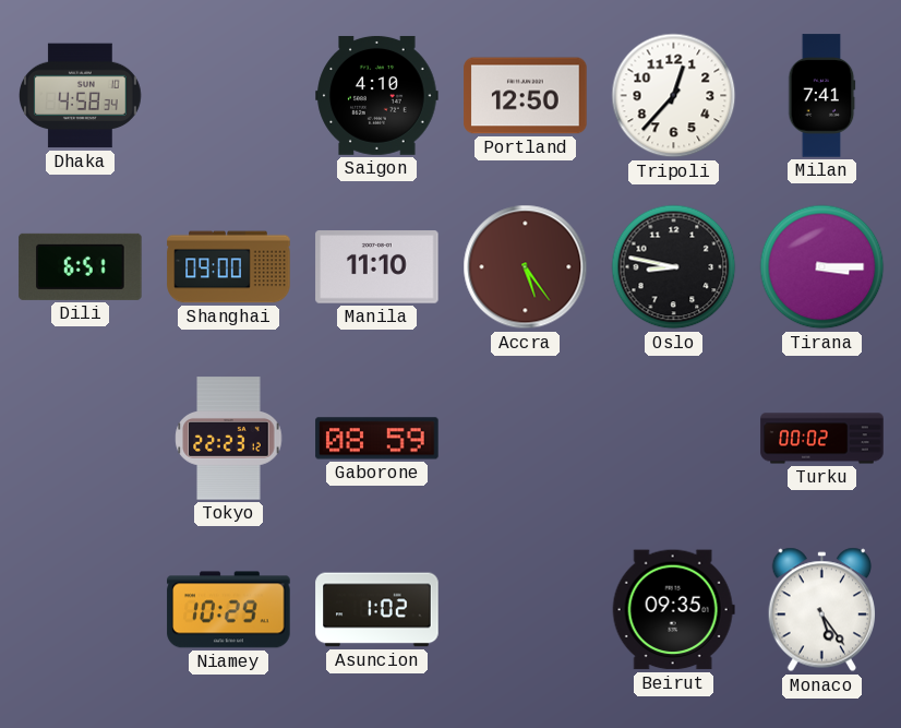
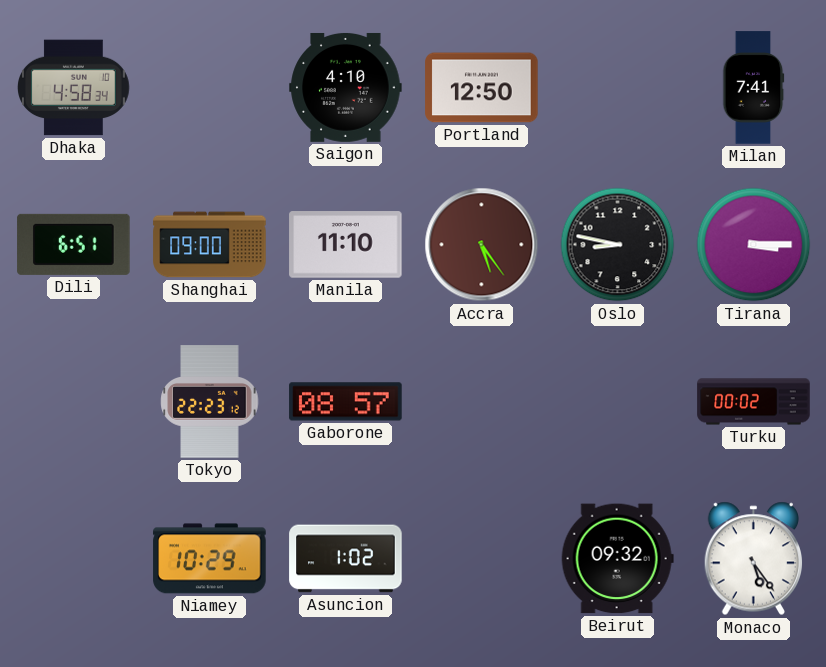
Tripoli: 12:37 -> none (674, 96)
Gaborone: 08:59 -> 08:57 (346, 402)
Beirut: 09:35 -> 09:32 (617, 559)
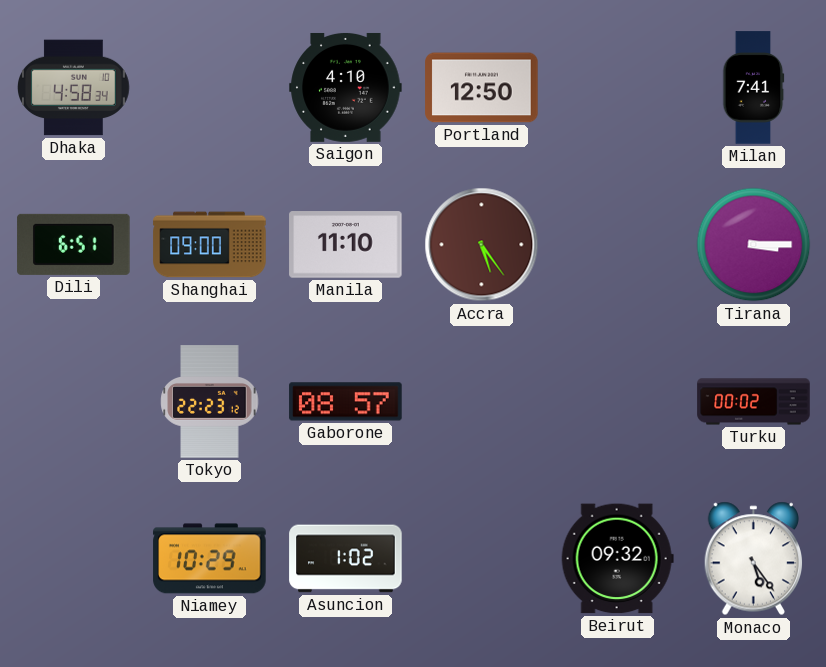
Oslo: 8:47 -> none (618, 245)
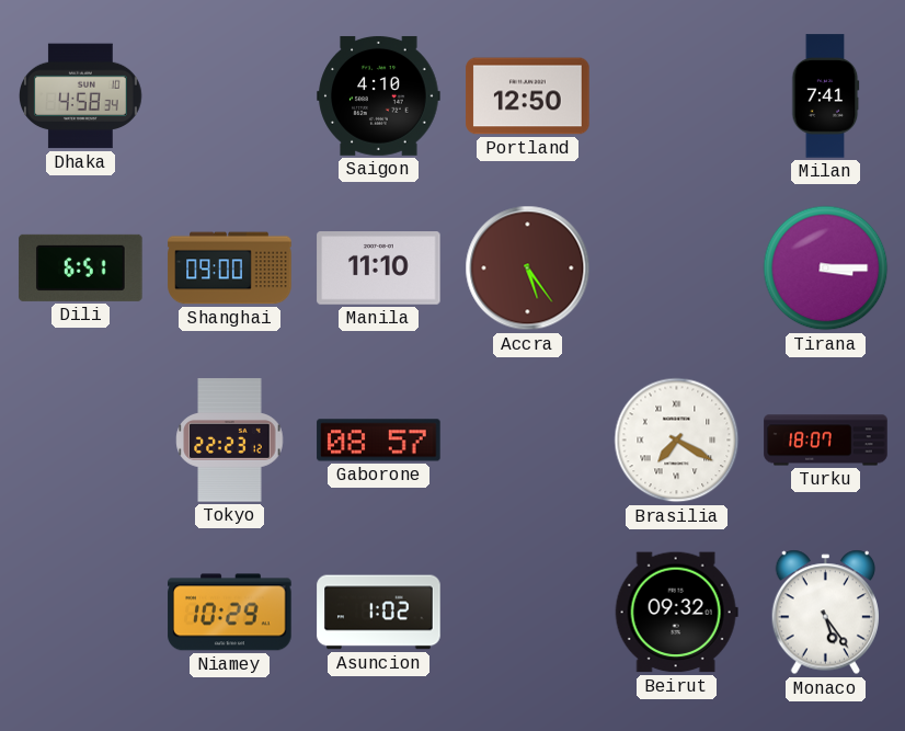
Brasilia: none -> 7:20 (677, 441)
Turku: 00:02 -> 18:07 (826, 441)
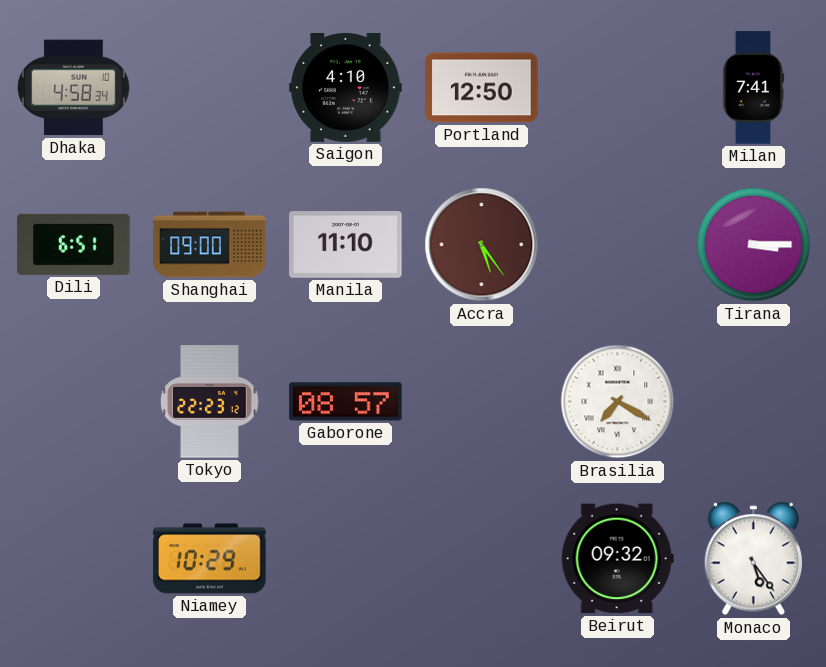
Turku: 18:07 -> none (826, 441)
Asuncion: 1:02 -> none (379, 613)
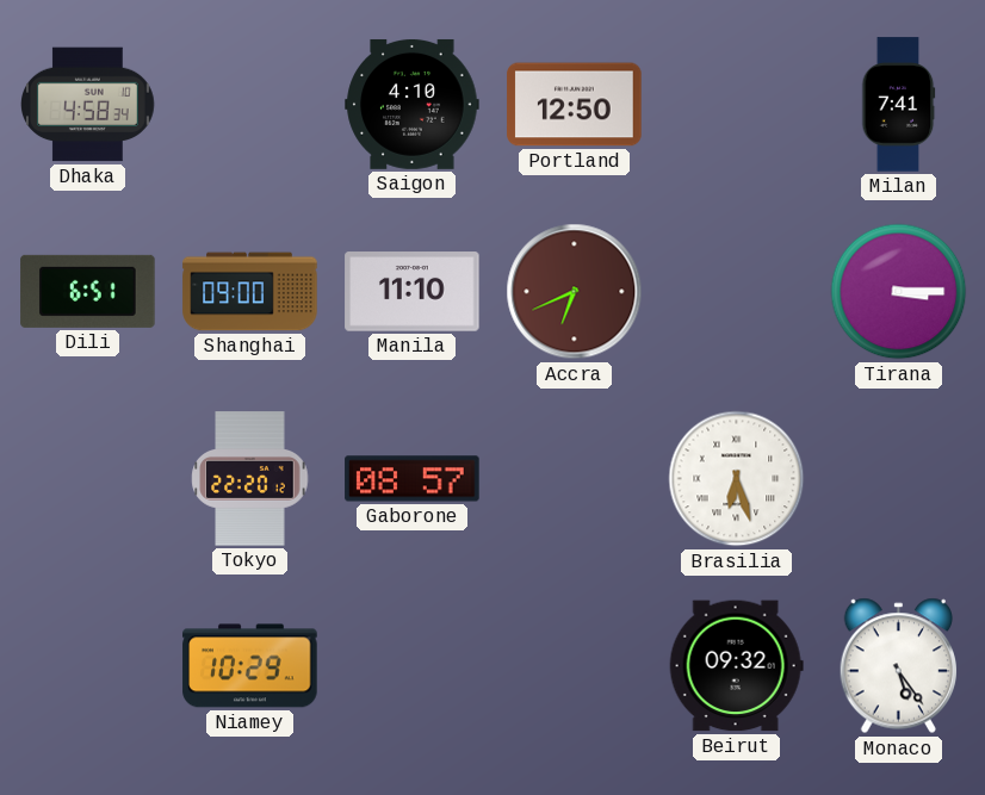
Accra: 5:24 -> 6:41 (575, 292)
Tokyo: 22:23 -> 22:20 (250, 479)
Brasilia: 7:20 -> 6:27 (737, 479)
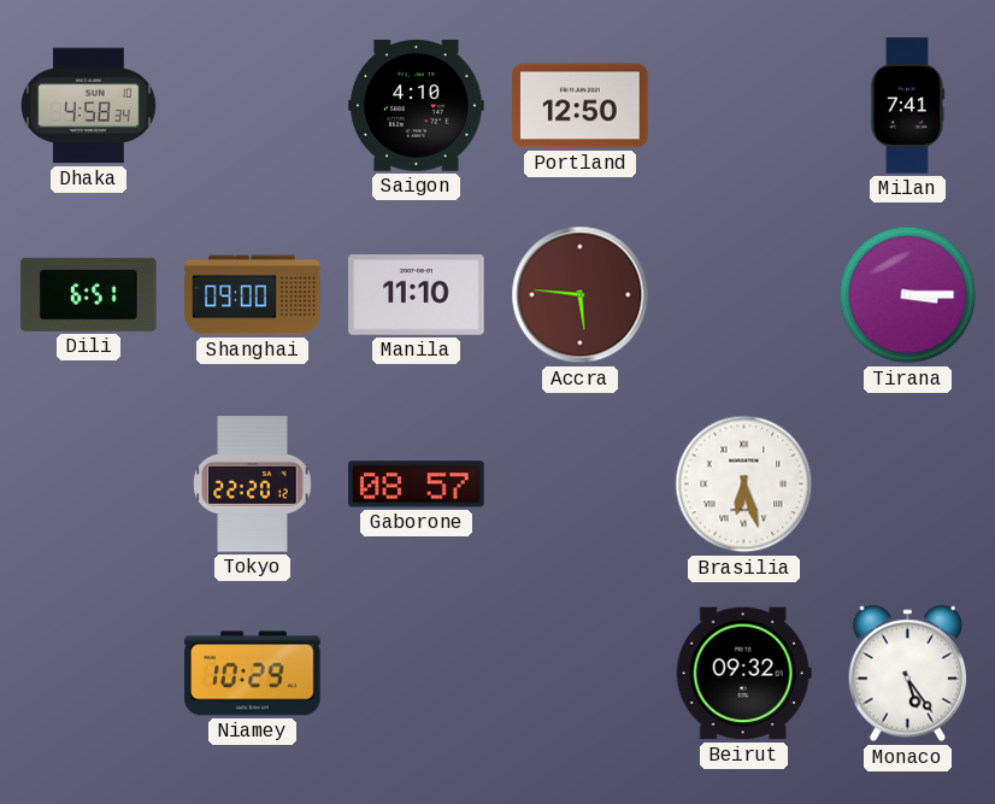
Accra: 6:41 -> 5:46 (581, 295)
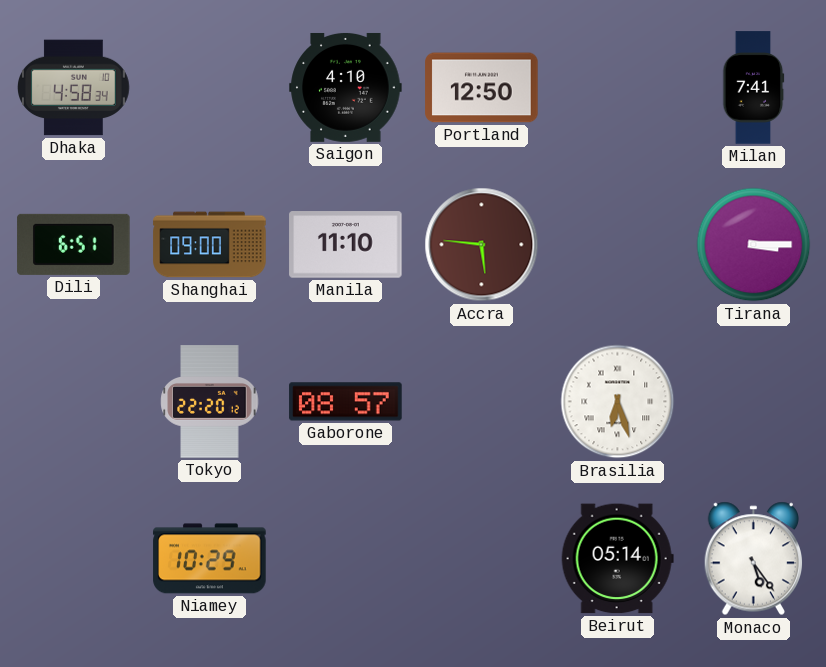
Beirut: 09:32 -> 05:14 (617, 559)
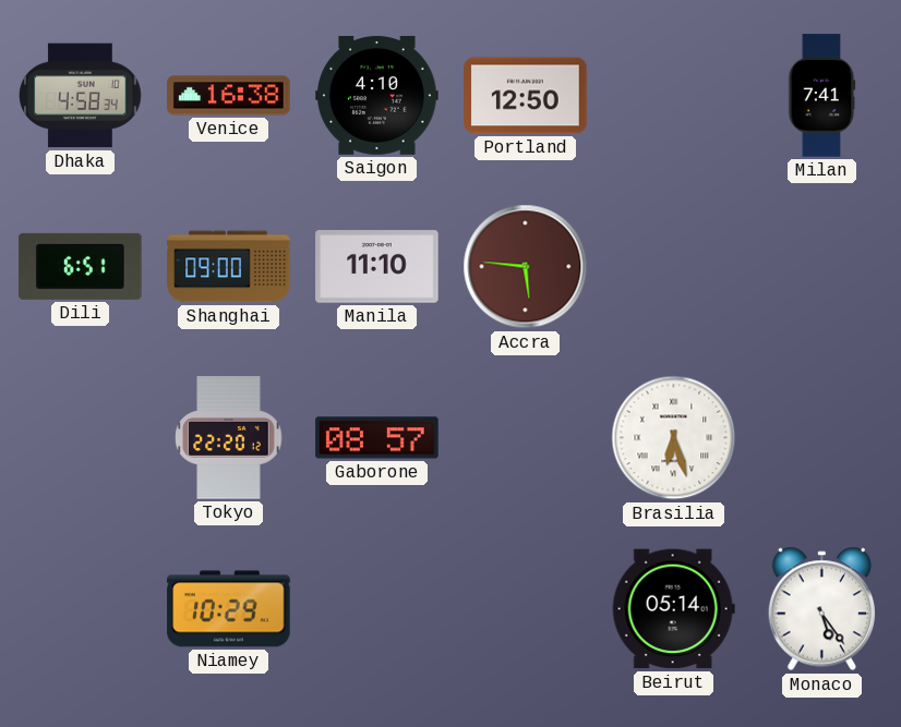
Venice: none -> 16:38 (229, 96)
Tirana: 3:15 -> none (754, 245)
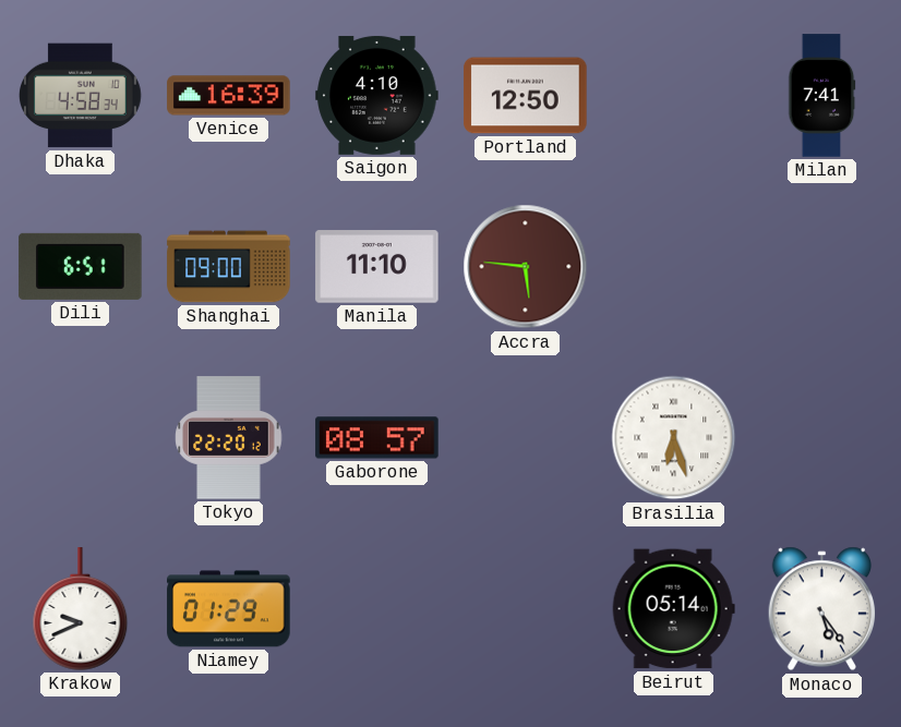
Venice: 16:38 -> 16:39 (229, 96)
Krakow: none -> 9:41 (81, 609)
Niamey: 10:29 -> 01:29 (229, 609)
